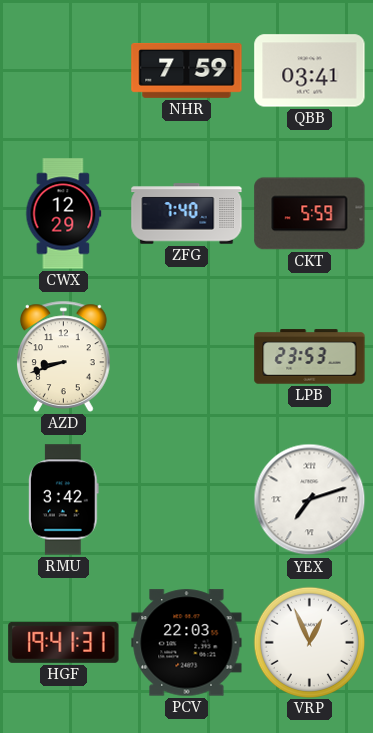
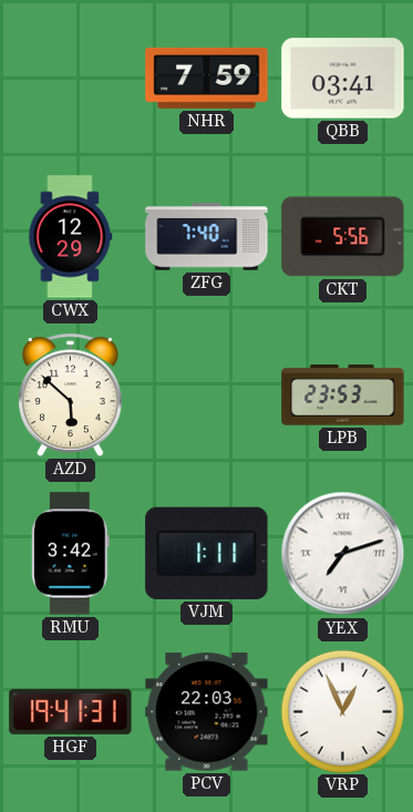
CKT: 5:59 -> 5:56 (343, 237)
AZD: 8:42 -> 5:52 (71, 394)
VJM: none -> 1:11 (207, 553)
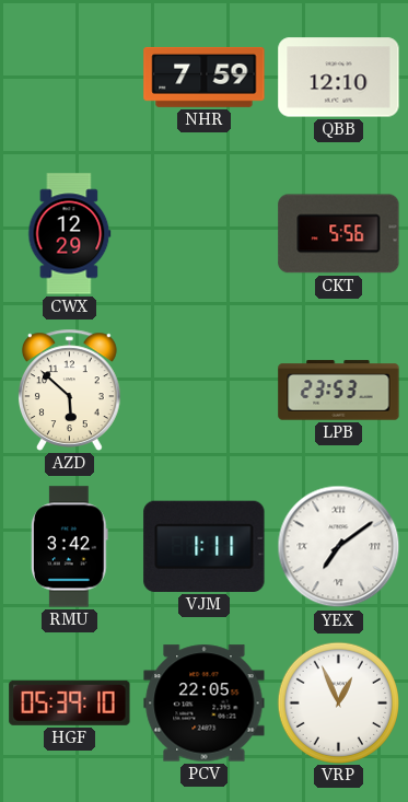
QBB: 03:41 -> 12:10 (339, 78)
ZFG: 7:40 -> none (207, 237)
YEX: 7:12 -> 7:09 (339, 547)
HGF: 19:41 -> 05:39 (70, 702)
PCV: 22:03 -> 22:05 (205, 704)
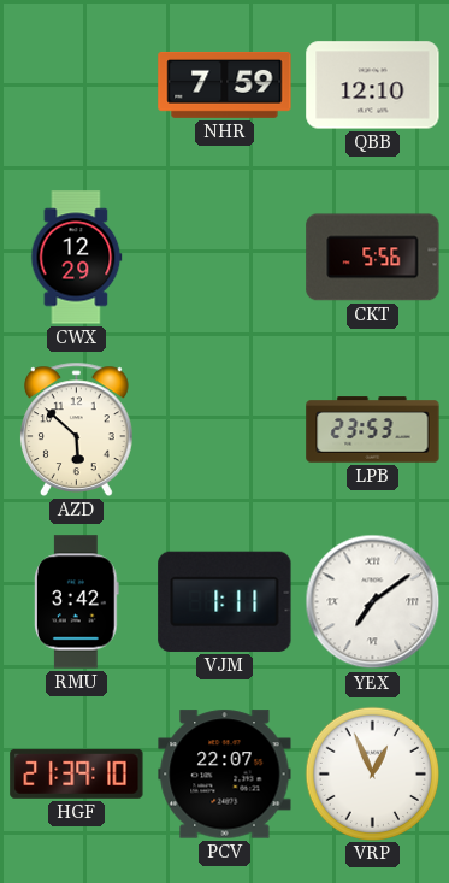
HGF: 05:39 -> 21:39 (77, 773)
PCV: 22:05 -> 22:07 (225, 775)
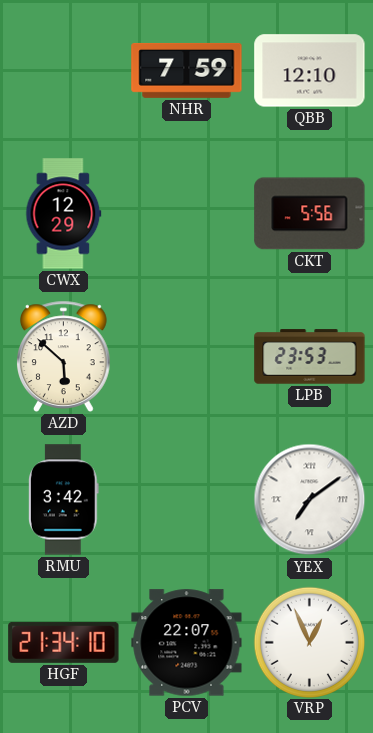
VJM: 1:11 -> none (225, 601)
HGF: 21:39 -> 21:34 (64, 642)
